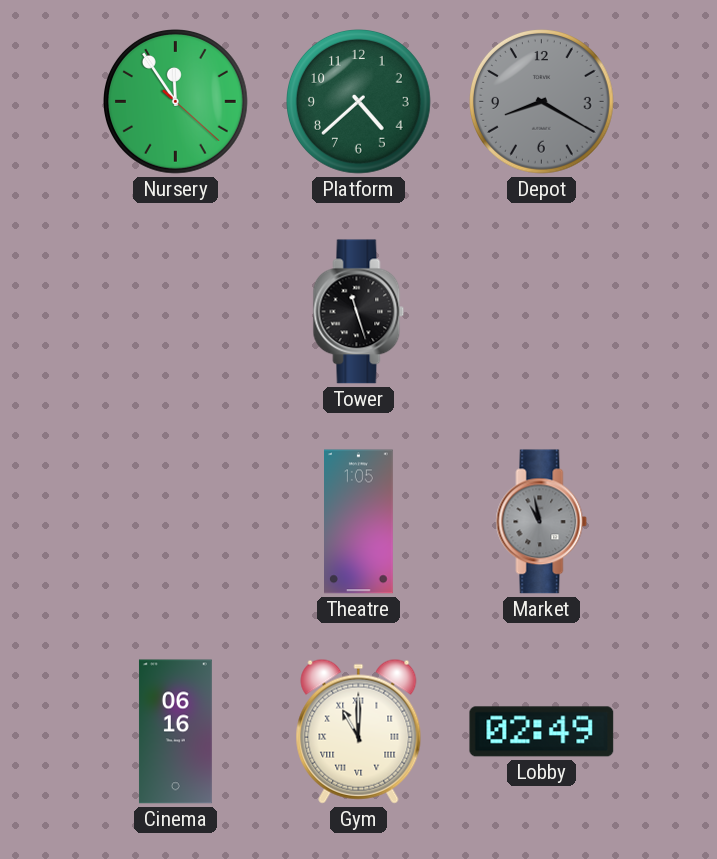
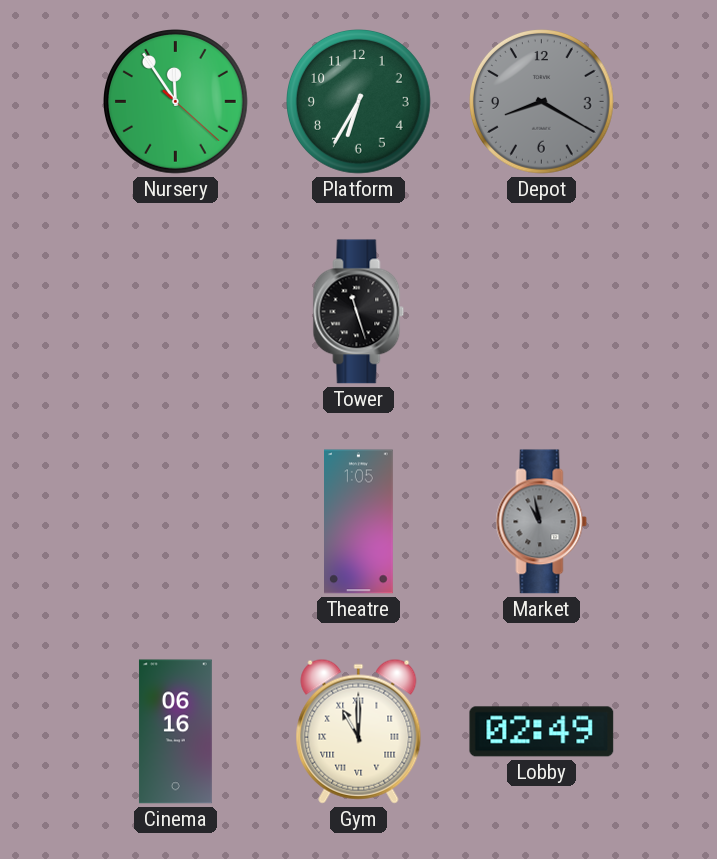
Platform: 4:38 -> 6:35 (359, 102)
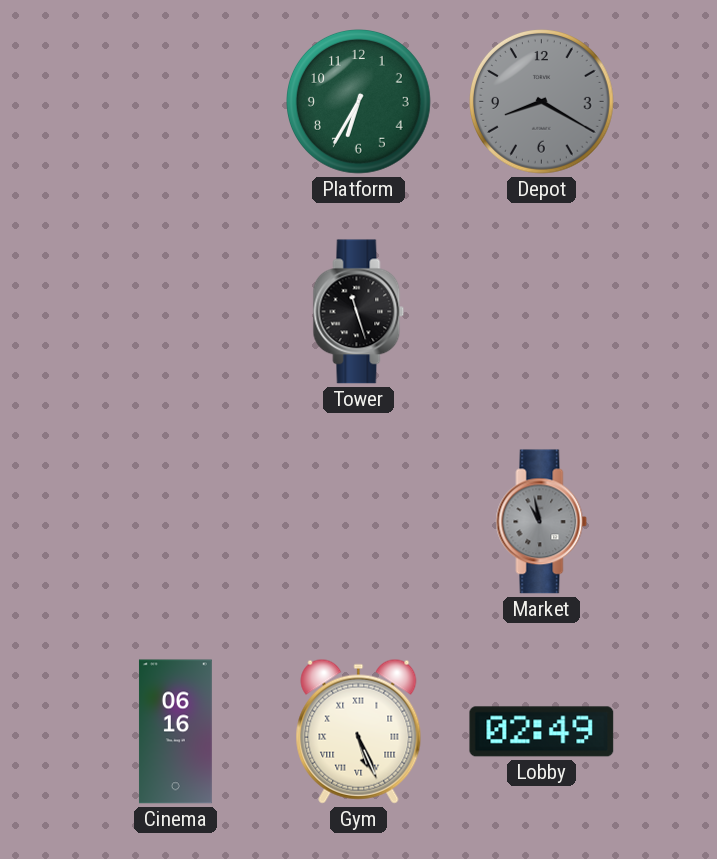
Nursery: 11:54 -> none (176, 102)
Theatre: 1:05 -> none (359, 522)
Gym: 11:00 -> 5:26 (359, 731)
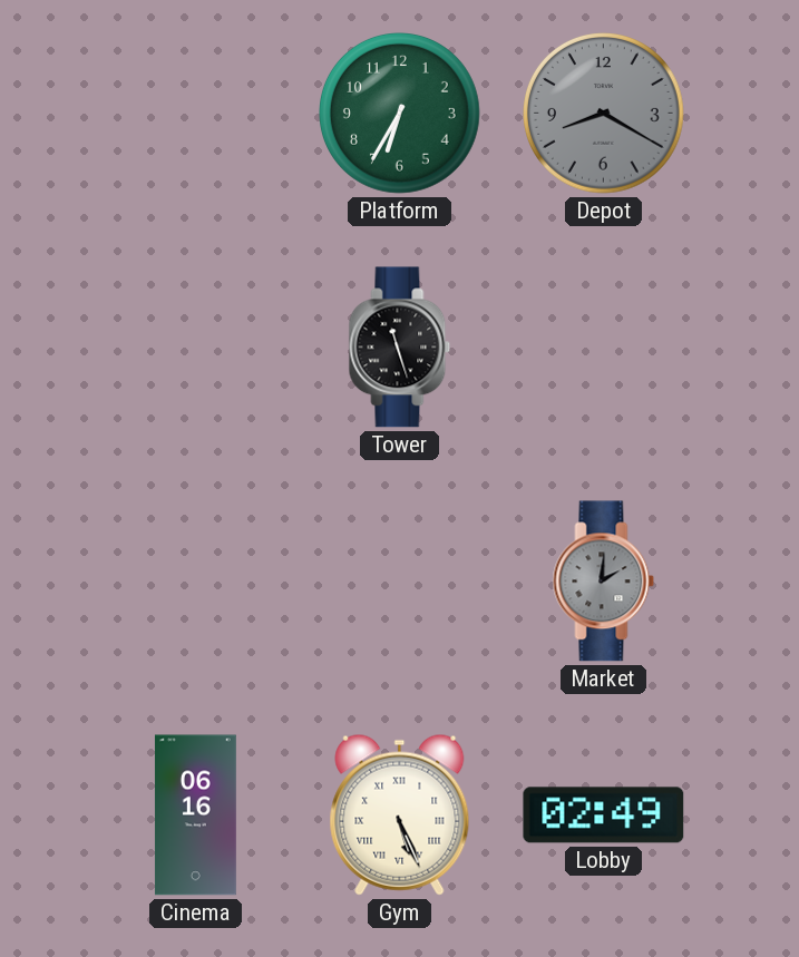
Market: 10:58 -> 2:01 (604, 582)
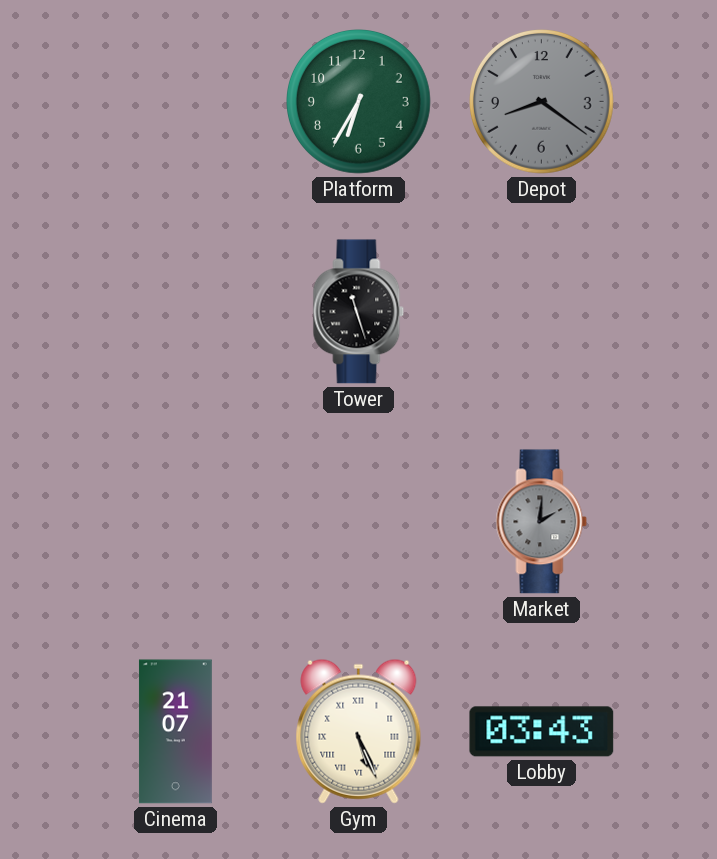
Depot: 8:20 -> 8:21 (542, 102)
Cinema: 06:16 -> 21:07 (175, 732)
Lobby: 02:49 -> 03:43 (542, 732)
